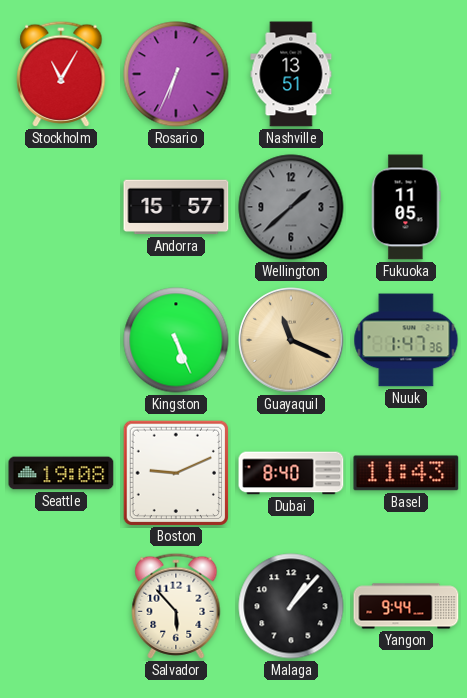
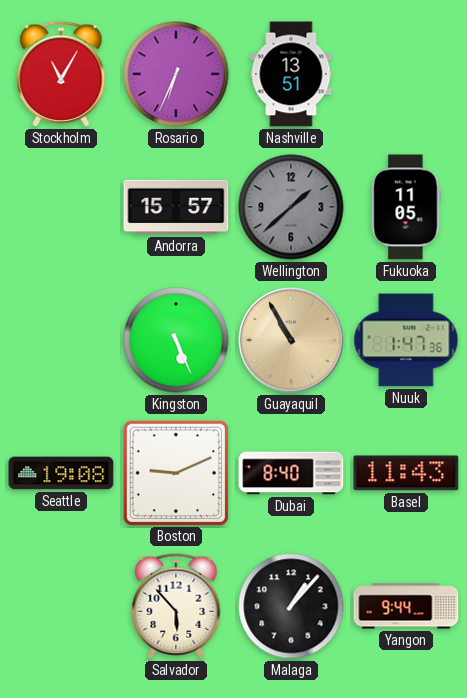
Guayaquil: 11:19 -> 10:55 (291, 340)
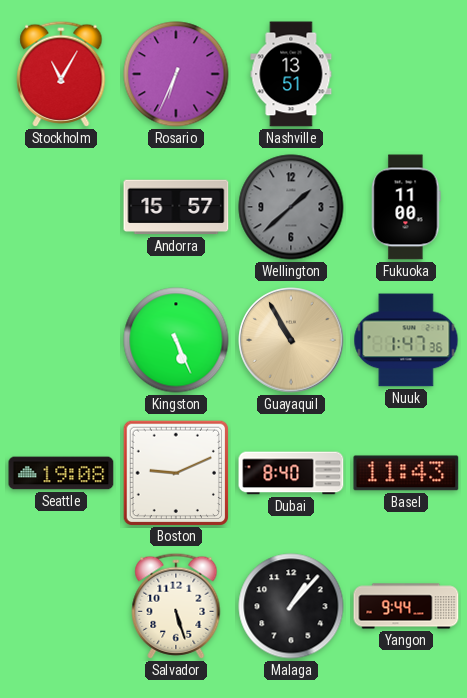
Fukuoka: 11:05 -> 11:00 (406, 207)
Salvador: 5:53 -> 5:27 (176, 606)
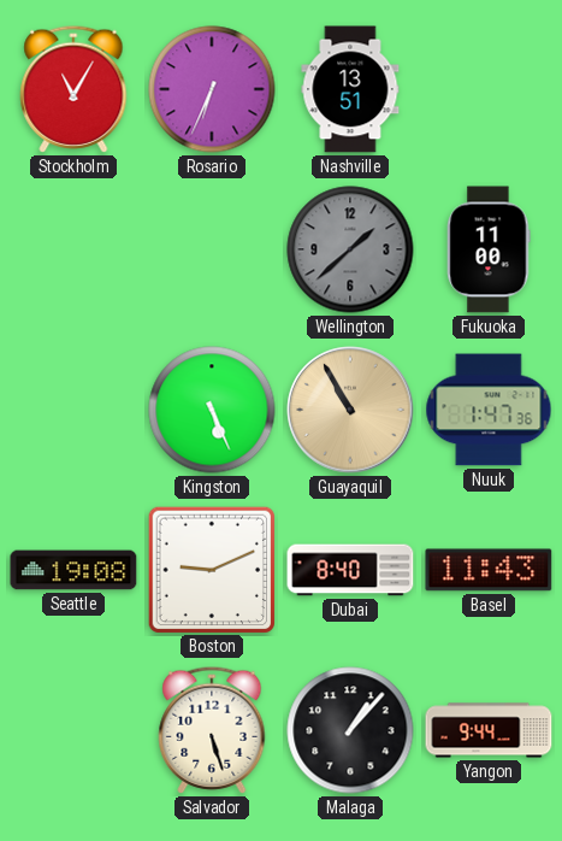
Andorra: 15:57 -> none (176, 207)
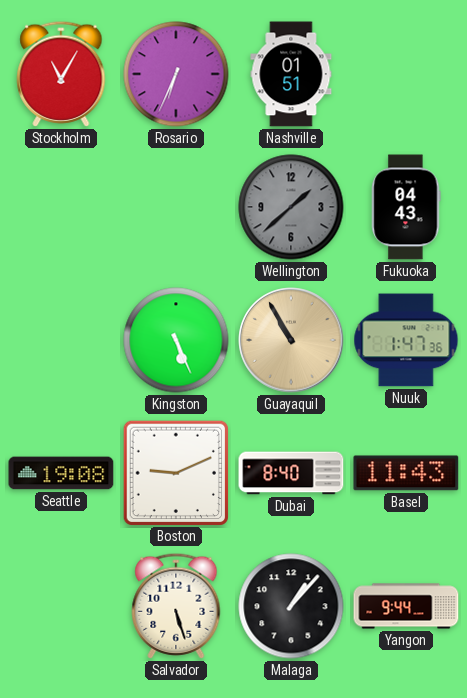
Nashville: 13:51 -> 01:51 (291, 74)
Fukuoka: 11:00 -> 04:43 (406, 207)
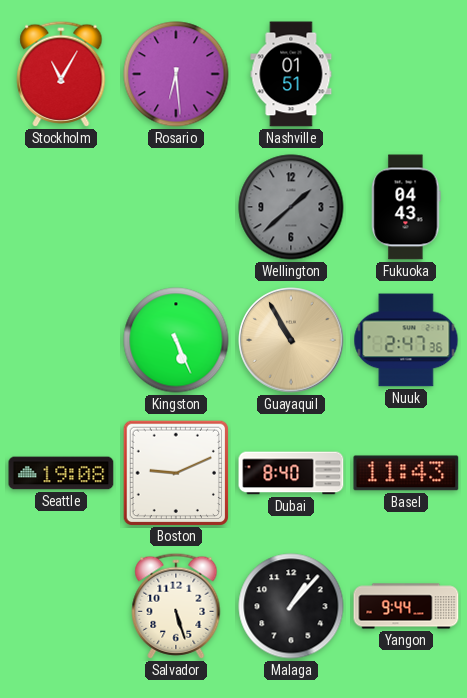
Rosario: 6:34 -> 6:29 (176, 74)
Nuuk: 1:47 -> 2:47 (406, 340)
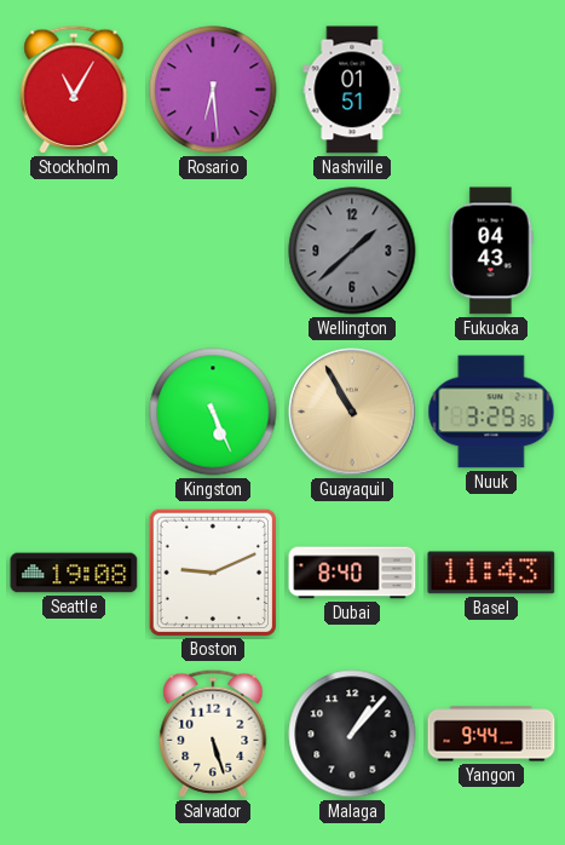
Nuuk: 2:47 -> 3:29 (491, 412)
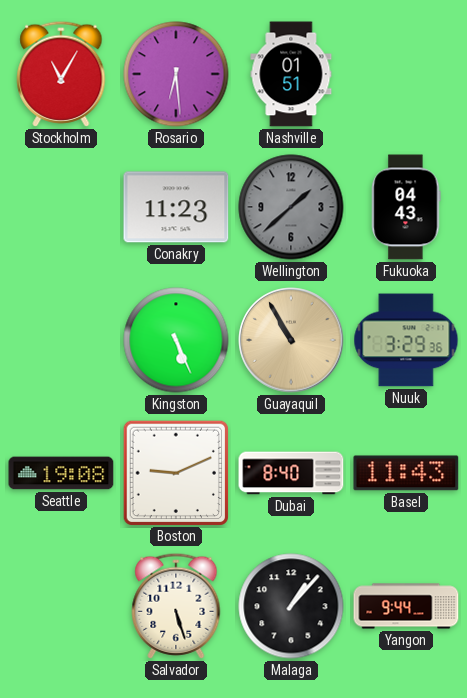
Conakry: none -> 11:23 (176, 207)
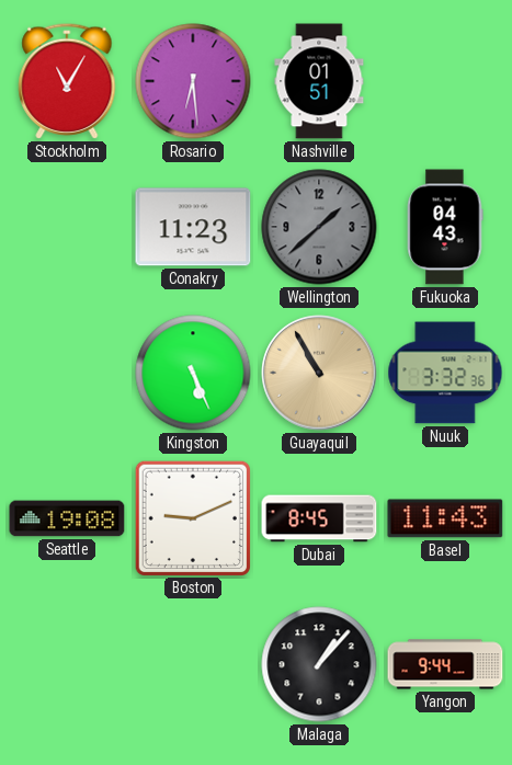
Nuuk: 3:29 -> 3:32 (445, 373)
Dubai: 8:40 -> 8:45 (319, 518)
Salvador: 5:27 -> none (176, 606)
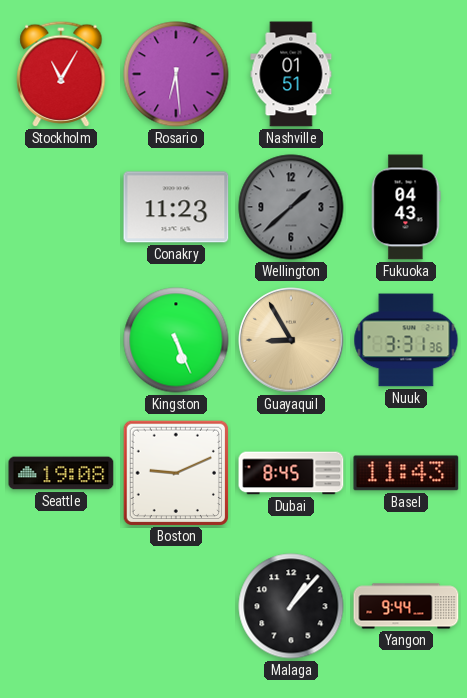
Guayaquil: 10:55 -> 8:55 (291, 340)
Nuuk: 3:32 -> 3:31 (406, 340)
